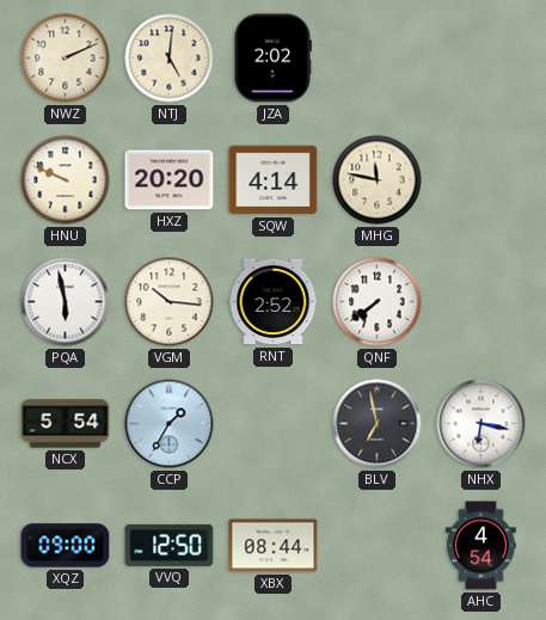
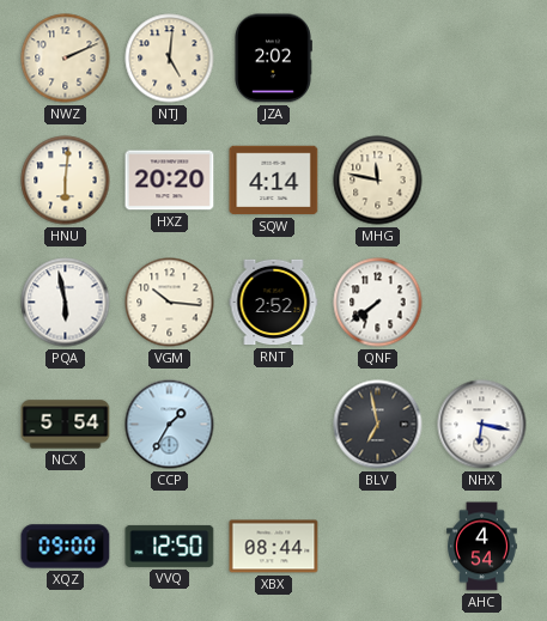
HNU: 9:49 -> 6:01 (66, 181)
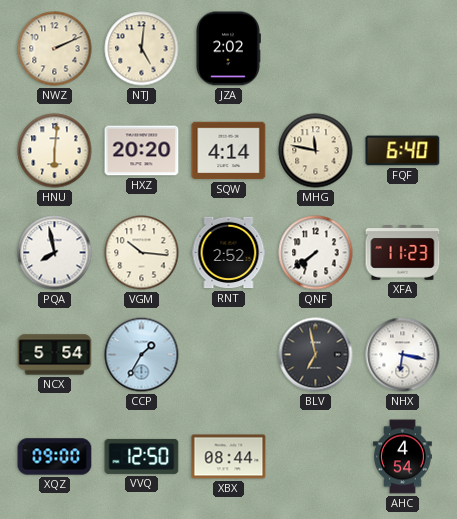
FQF: none -> 6:40 (403, 151)
PQA: 5:58 -> 7:58 (55, 253)
XFA: none -> 11:23 (403, 253)
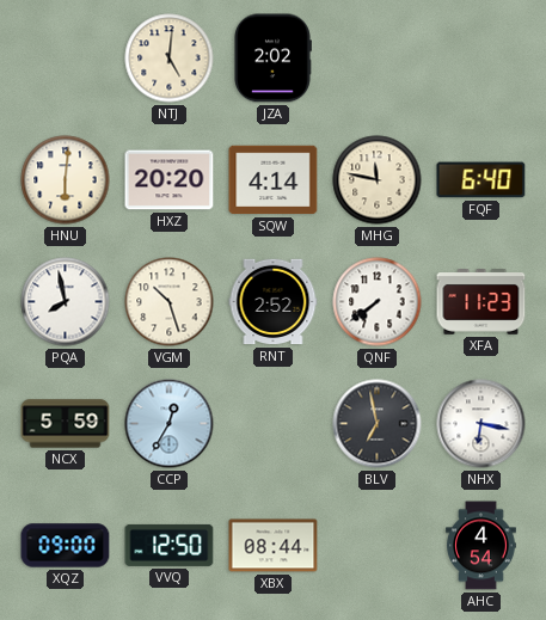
NWZ: 2:11 -> none (55, 49)
VGM: 10:16 -> 10:27 (170, 302)
NCX: 5:54 -> 5:59 (66, 424)
CCP: 1:35 -> 12:35 (170, 424)
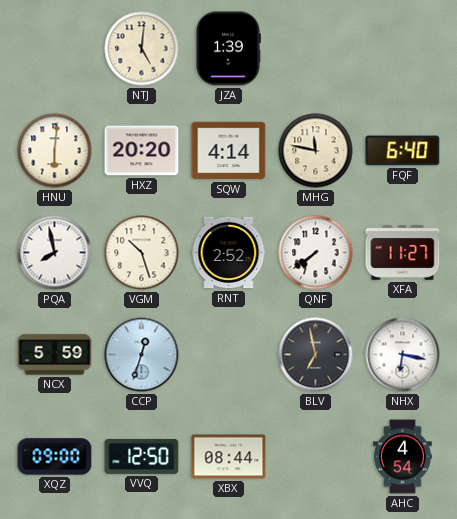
JZA: 2:02 -> 1:39 (229, 49)
XFA: 11:23 -> 11:27 (403, 253)
CCP: 12:35 -> 12:33 (142, 355)
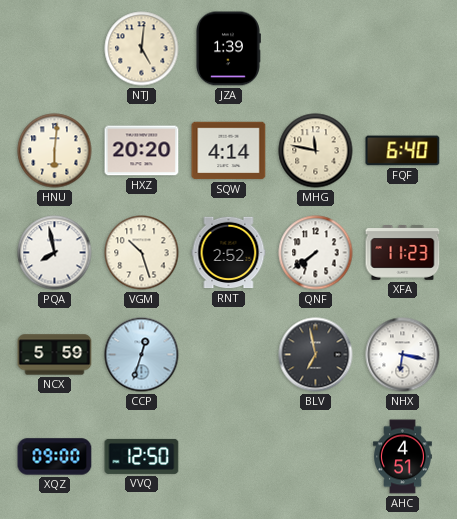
XFA: 11:27 -> 11:23 (403, 253)
XBX: 08:44 -> none (229, 457)
AHC: 4:54 -> 4:51 (403, 457)
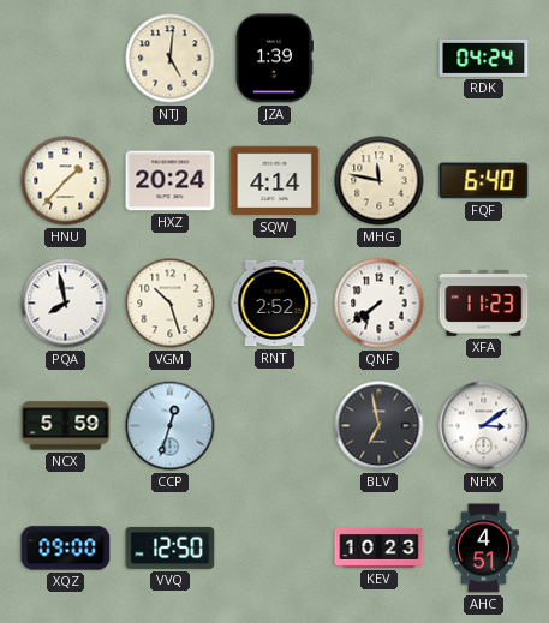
RDK: none -> 04:24 (484, 58)
HNU: 6:01 -> 1:37 (66, 181)
HXZ: 20:20 -> 20:24 (171, 181)
NHX: 6:17 -> 3:09 (484, 426)
KEV: none -> 10:23 (380, 547)
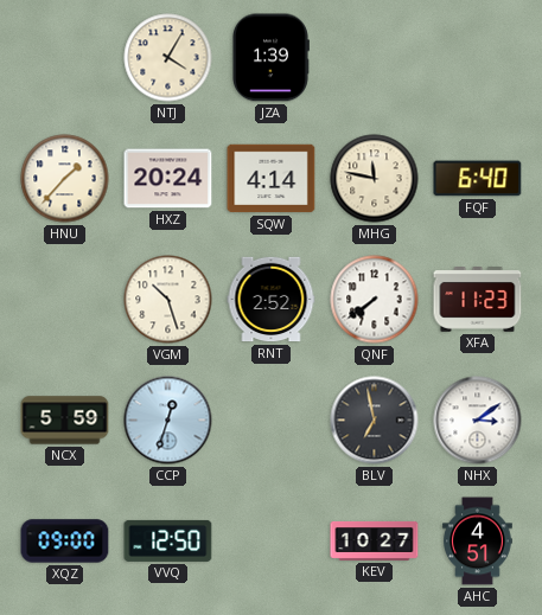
NTJ: 5:01 -> 4:05 (168, 58)
RDK: 04:24 -> none (484, 58)
PQA: 7:58 -> none (66, 304)
KEV: 10:23 -> 10:27 (375, 540)
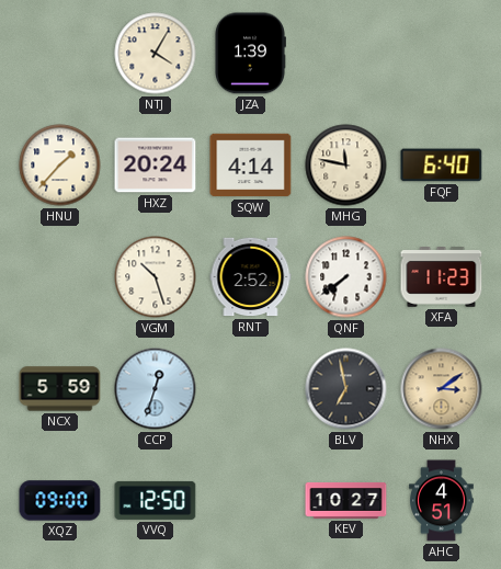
NHX dial: white -> champagne (442, 389)
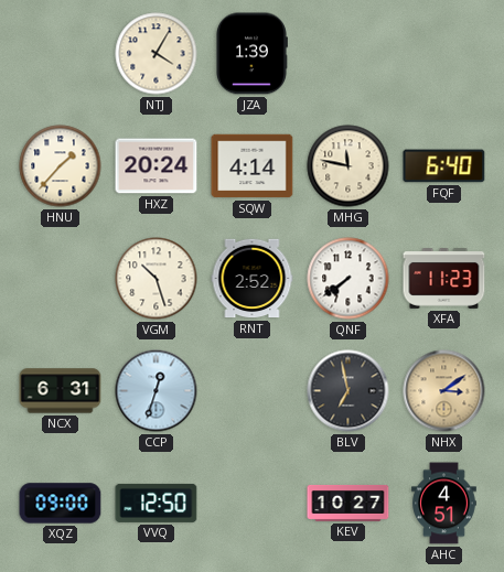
NCX: 5:59 -> 6:31 (61, 391)
